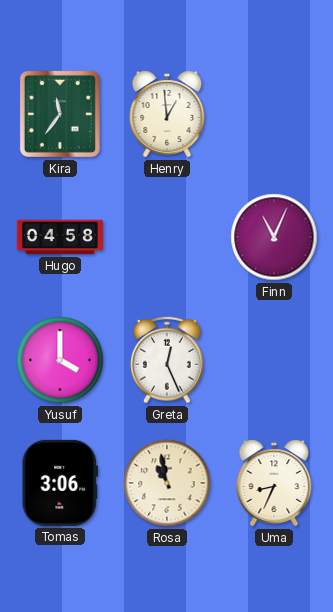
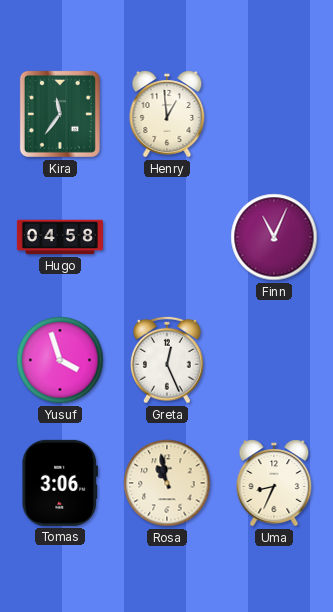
Yusuf: 4:00 -> 3:57 (60, 360)
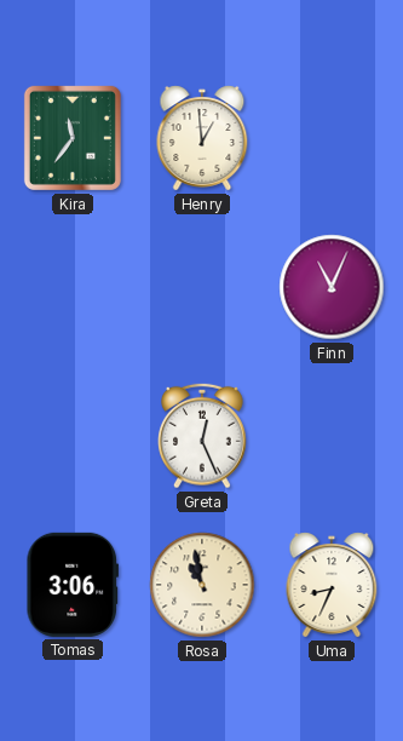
Hugo: 04:58 -> none (60, 237)
Yusuf: 3:57 -> none (60, 360)
